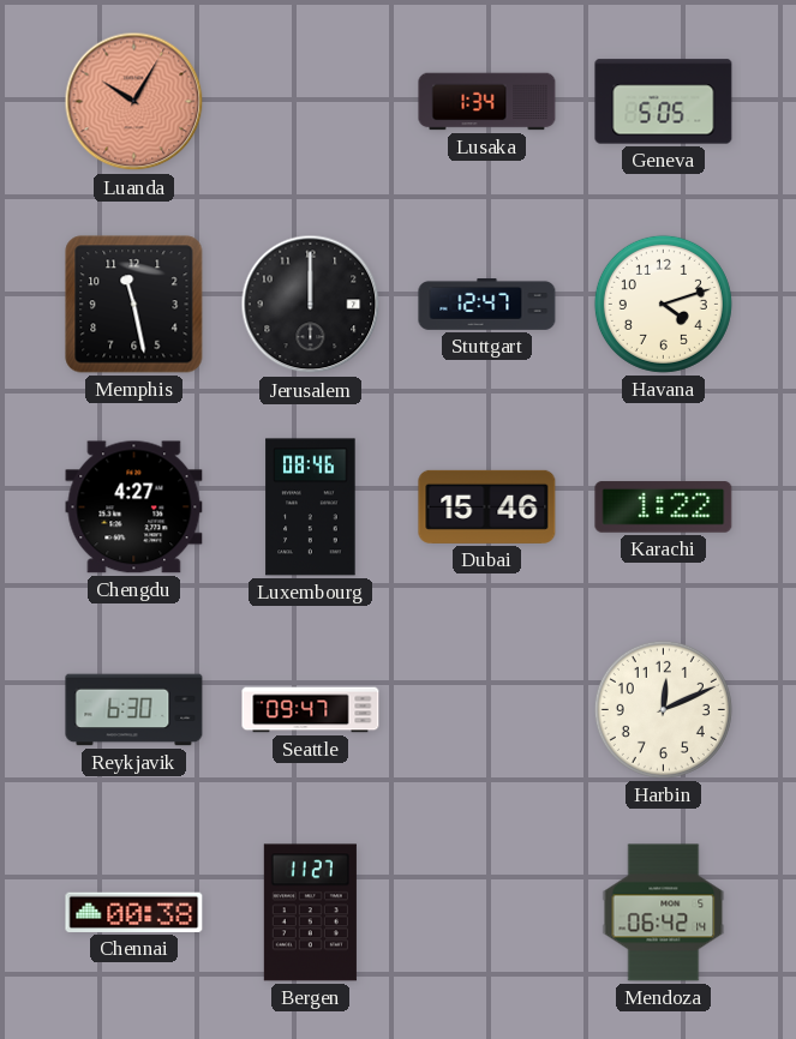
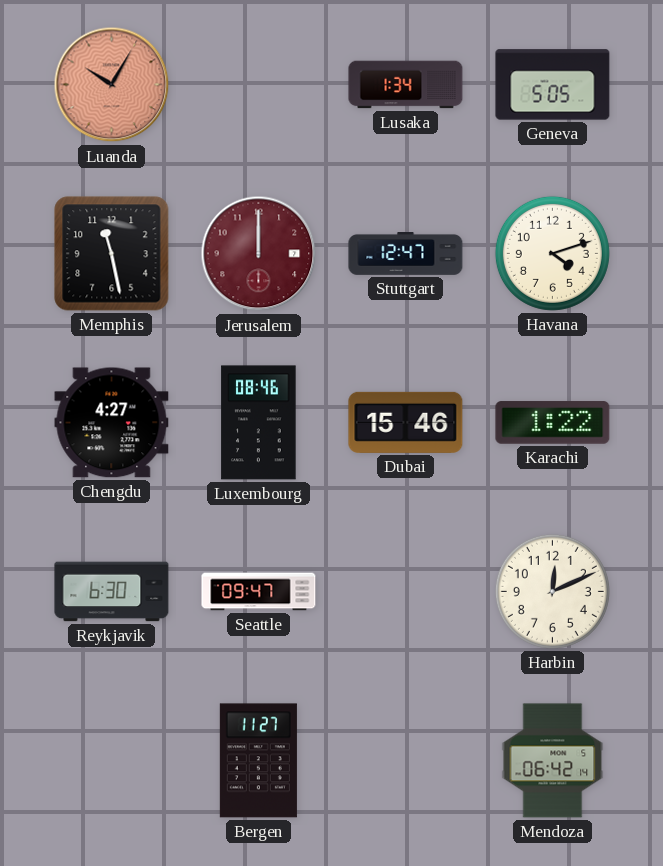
Jerusalem dial: black -> burgundy (259, 254)
Chennai: 00:38 -> none (134, 912)
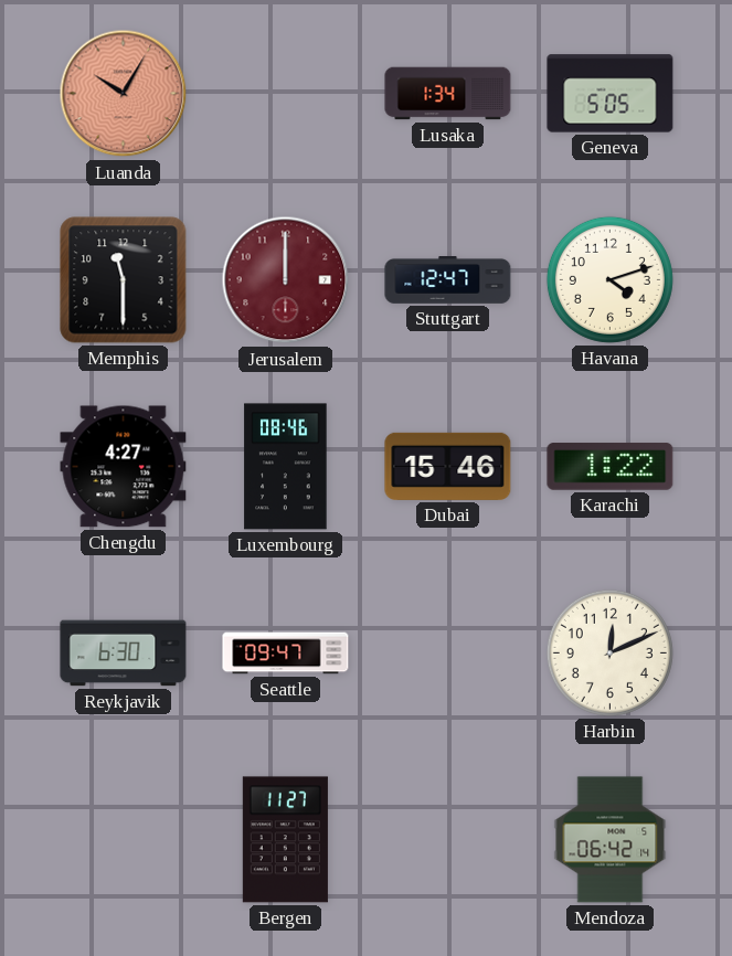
Memphis: 11:28 -> 11:30 (124, 280)
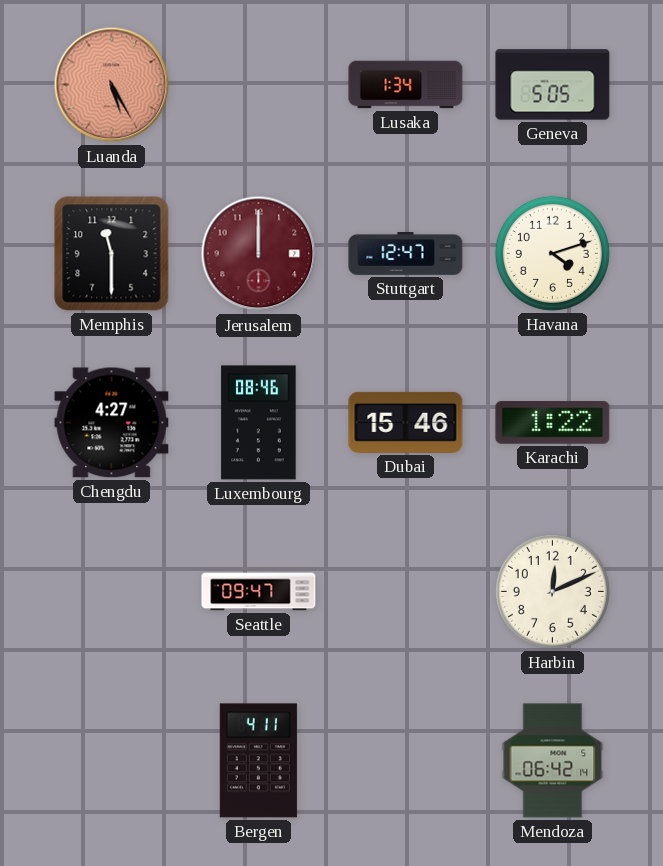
Luanda: 10:05 -> 5:25 (112, 85)
Reykjavik: 6:30 -> none (124, 654)
Bergen: 11:27 -> 4:11 (258, 761)
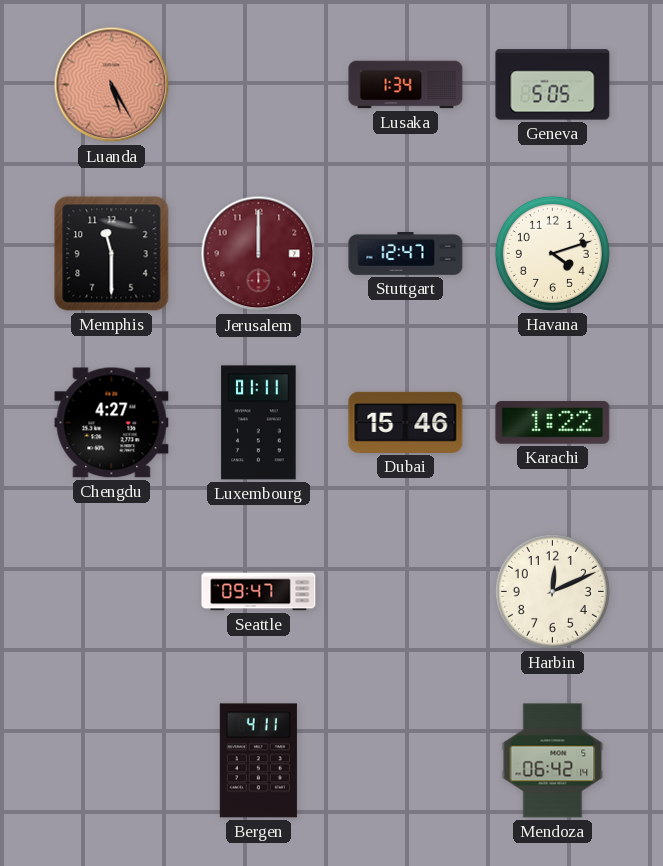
Luxembourg: 08:46 -> 01:11 (259, 423)
